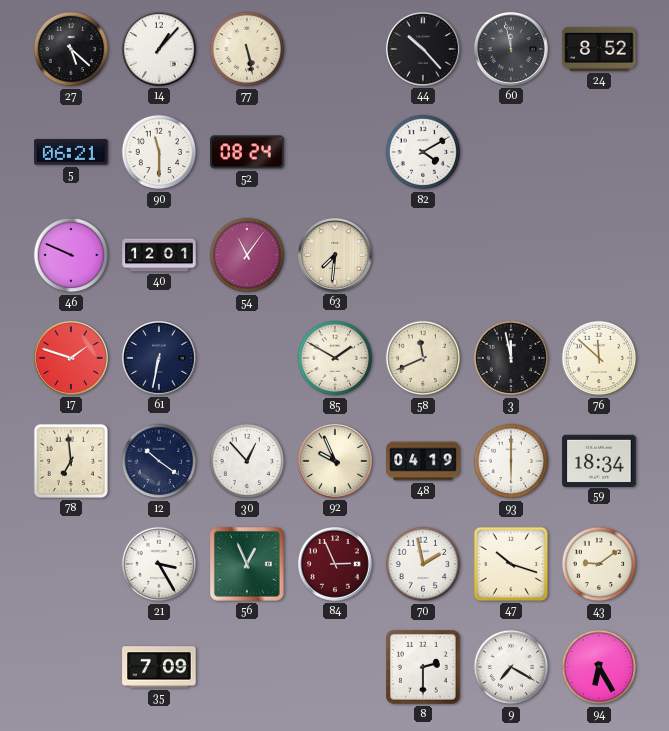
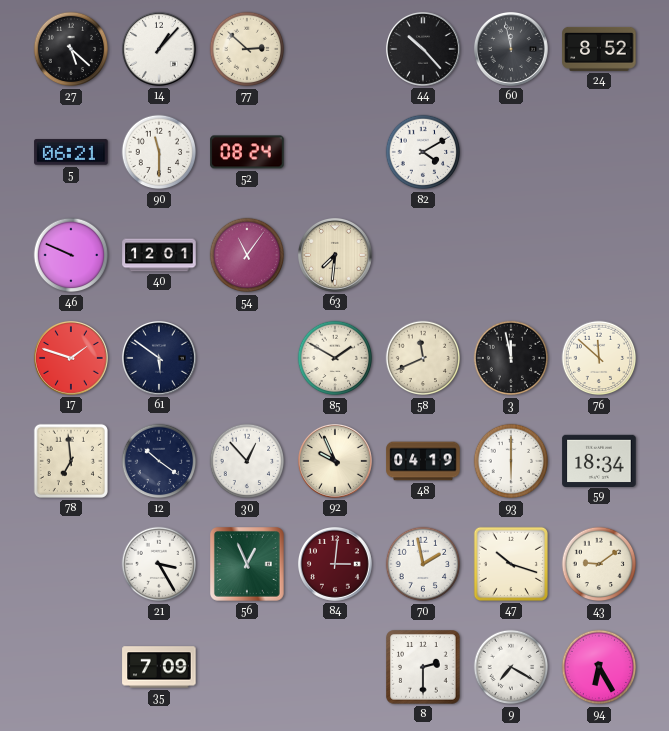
77: 5:28 -> 2:52 (247, 49)
61: 6:32 -> 5:51 (159, 358)
84: 2:56 -> 3:01 (335, 564)
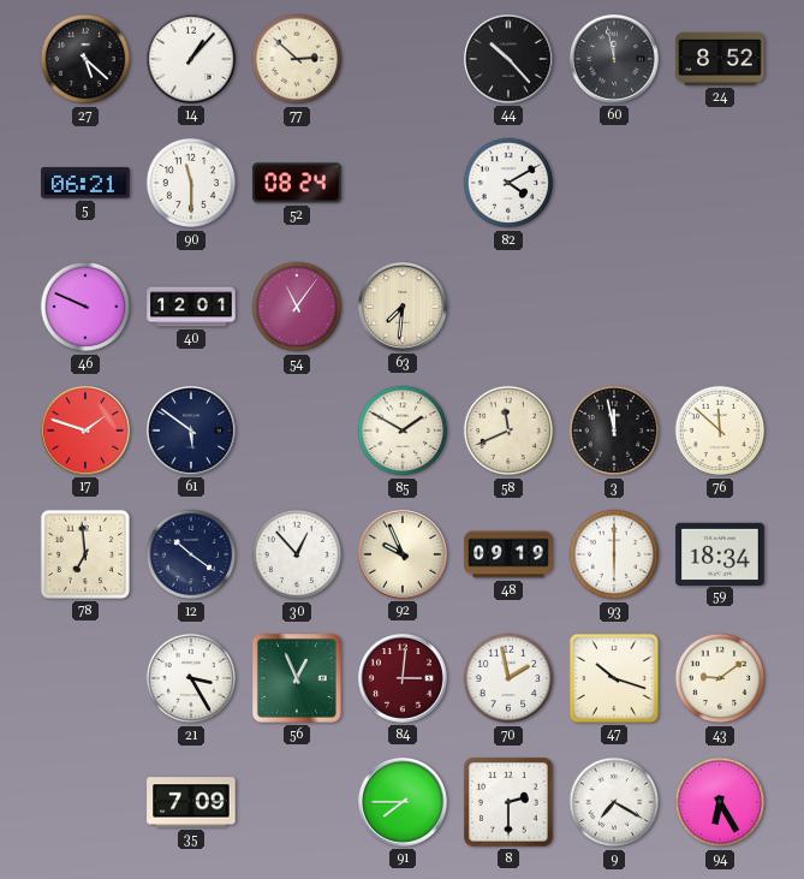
48: 04:19 -> 09:19 (508, 554)
91: none -> 7:45 (403, 802)
